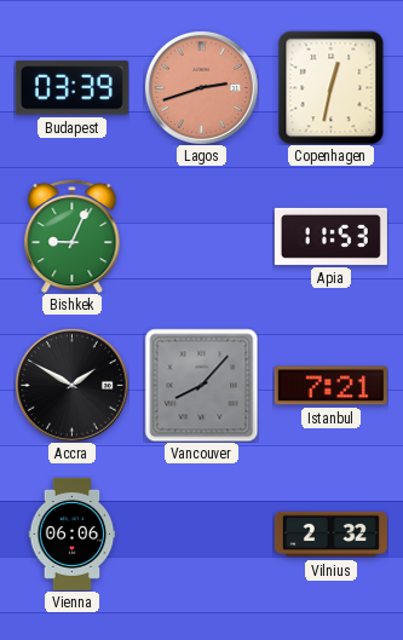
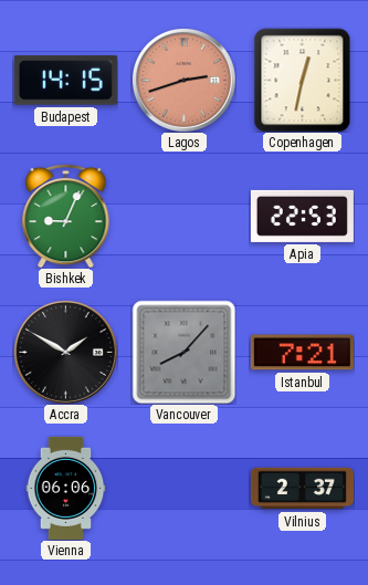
Budapest: 03:39 -> 14:15 (65, 81)
Apia: 11:53 -> 22:53 (302, 216)
Vilnius: 2:32 -> 2:37 (302, 489)
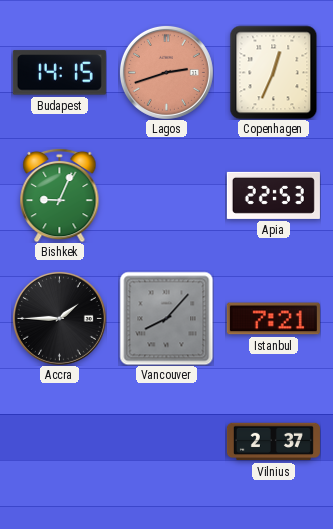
Copenhagen: 12:32 -> 12:34 (274, 72)
Accra: 1:50 -> 1:45 (59, 318)
Vienna: 06:06 -> none (66, 488)
